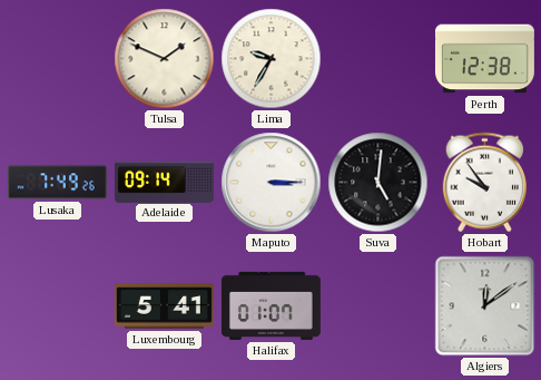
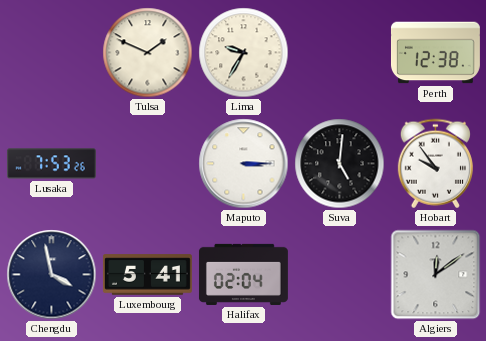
Lusaka: 7:49 -> 7:53 (51, 164)
Adelaide: 09:14 -> none (164, 182)
Chengdu: none -> 3:58 (52, 275)
Halifax: 01:07 -> 02:04 (243, 274)
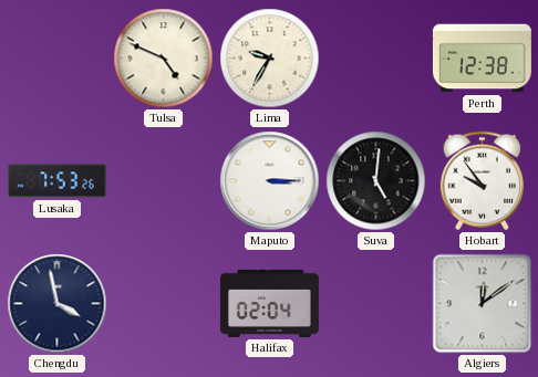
Tulsa: 1:49 -> 4:49 (164, 59)
Luxembourg: 5:41 -> none (147, 275)
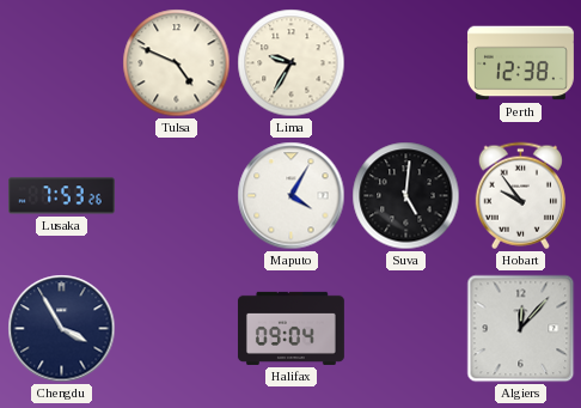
Maputo: 3:15 -> 4:05 (292, 196)
Chengdu: 3:58 -> 3:55 (62, 329)
Halifax: 02:04 -> 09:04 (290, 328)
Algiers: 12:09 -> 12:07 (521, 329)
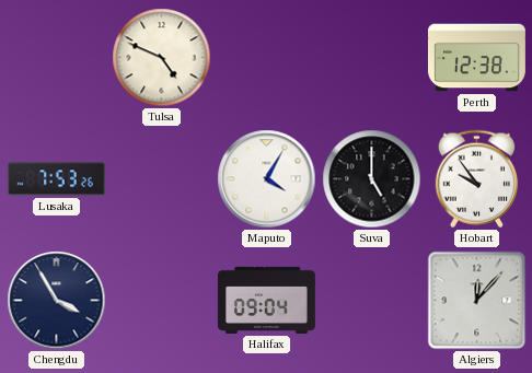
Lima: 9:35 -> none (292, 63)
Suva: 5:01 -> 5:00 (372, 179)
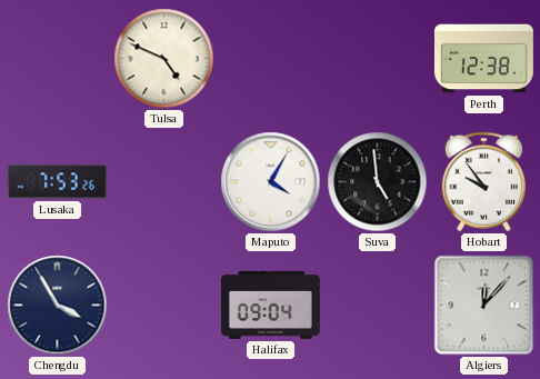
Suva: 5:00 -> 4:59 (378, 182)
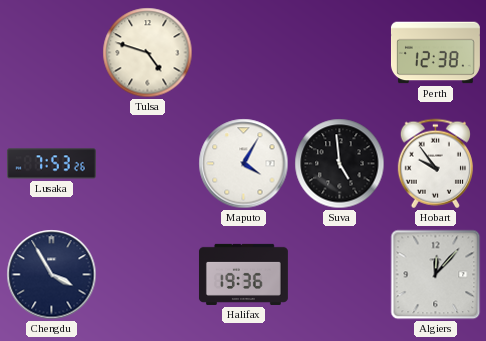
Tulsa: 4:49 -> 4:48 (148, 53)
Halifax: 09:04 -> 19:36 (243, 274)
